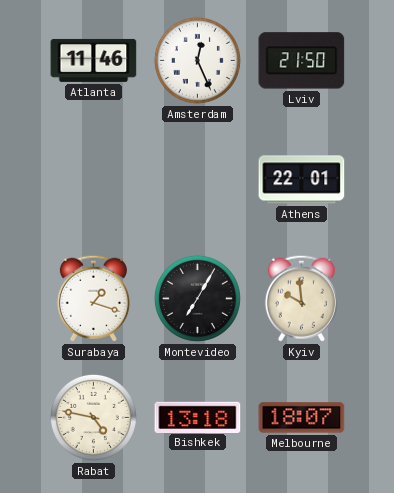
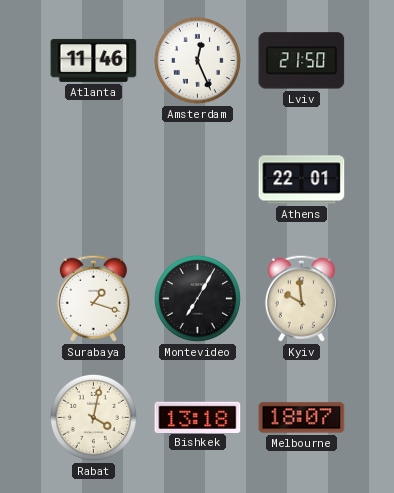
Rabat: 4:47 -> 4:02 (93, 417)
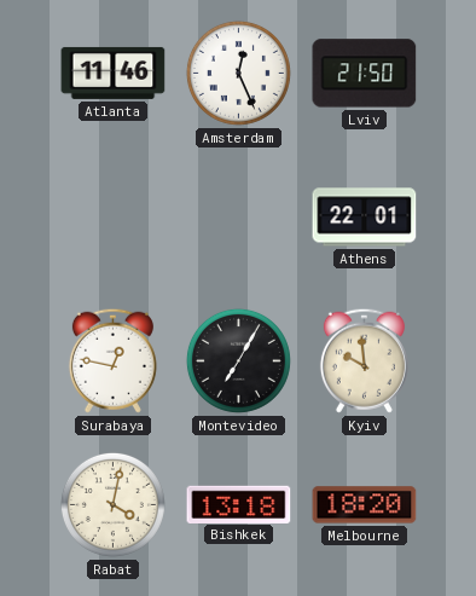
Surabaya: 1:18 -> 12:47 (112, 360)
Melbourne: 18:07 -> 18:20 (365, 505)
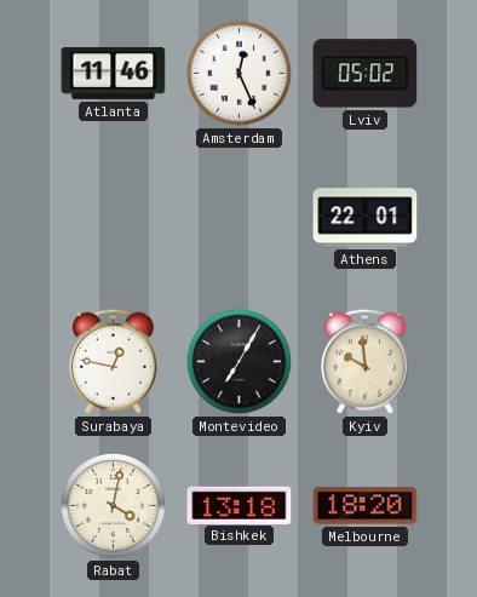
Lviv: 21:50 -> 05:02 (366, 74)
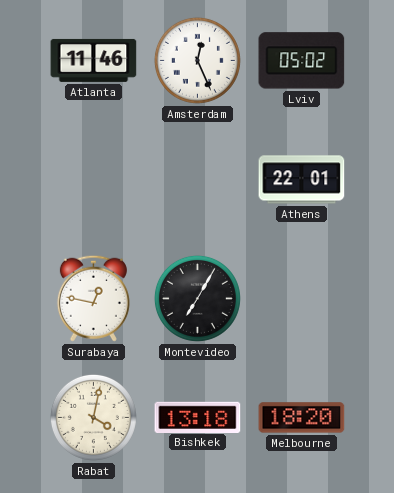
Kyiv: 9:59 -> none (364, 361)
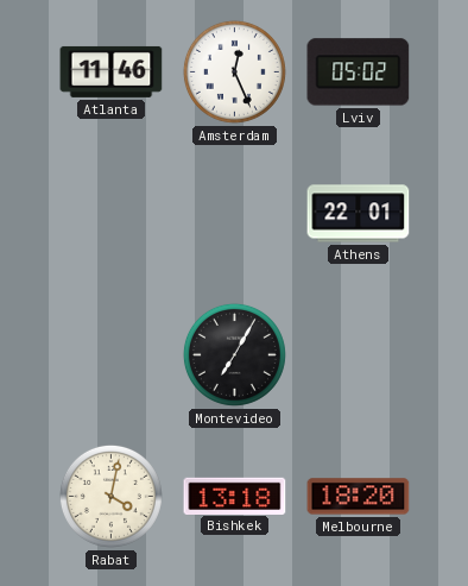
Surabaya: 12:47 -> none (93, 298)
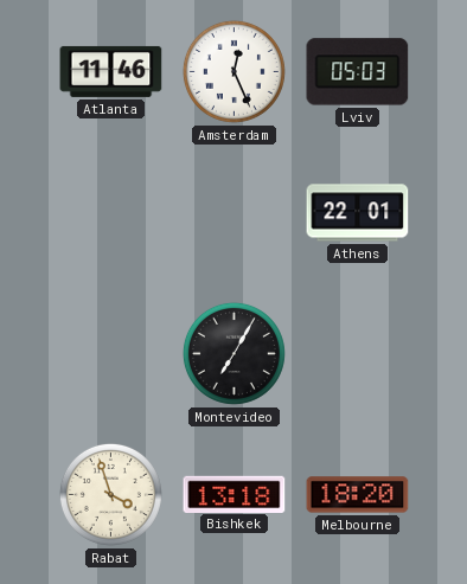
Lviv: 05:02 -> 05:03 (358, 72)
Rabat: 4:02 -> 3:57 (110, 494)
